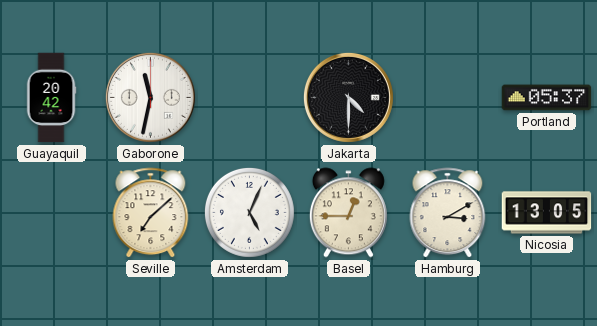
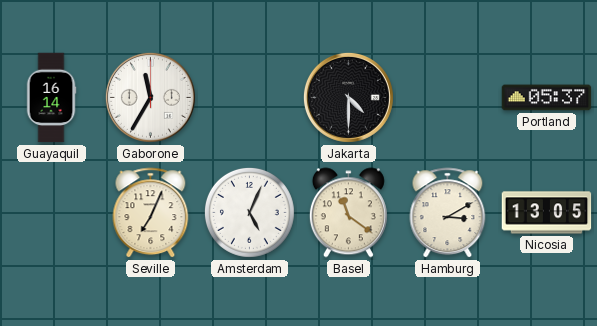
Guayaquil: 20:42 -> 16:14 (51, 98)
Gaborone: 11:32 -> 11:35 (150, 97)
Seville: 7:08 -> 7:04 (151, 213)
Basel: 12:45 -> 11:21 (348, 213)
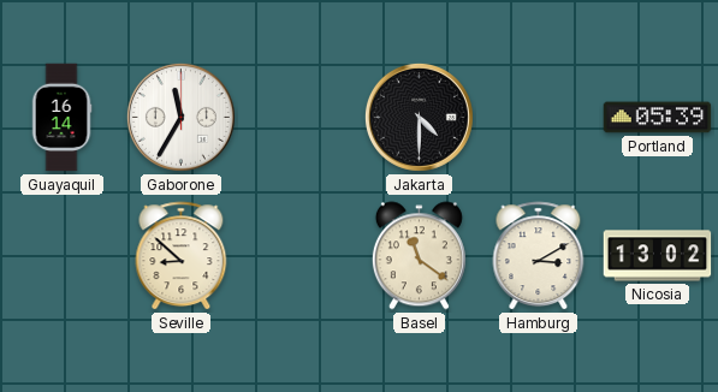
Portland: 05:37 -> 05:39 (658, 118)
Seville: 7:04 -> 8:52 (182, 256)
Amsterdam: 5:04 -> none (249, 212)
Nicosia: 13:05 -> 13:02 (658, 256)
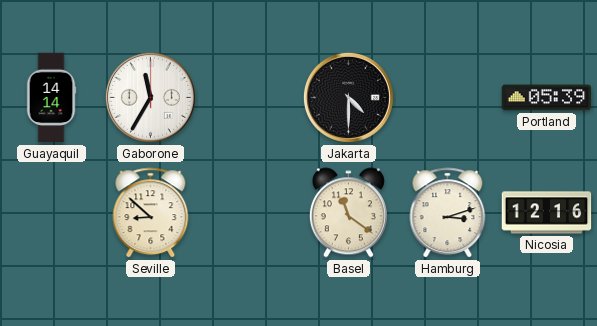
Guayaquil: 16:14 -> 14:14 (51, 98)
Hamburg: 3:10 -> 3:12 (448, 213)
Nicosia: 13:02 -> 12:16 (547, 213)
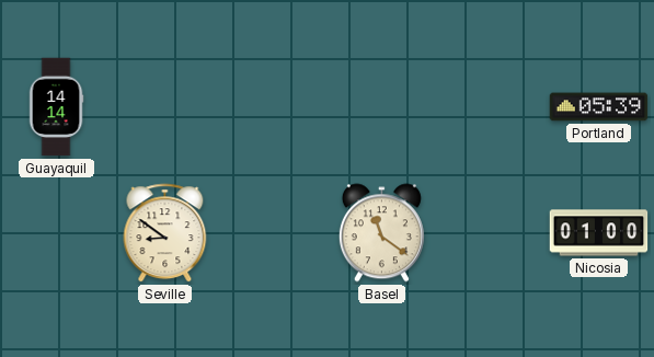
Gaborone: 11:35 -> none (150, 97)
Jakarta: 4:30 -> none (348, 97)
Seville: 8:52 -> 8:51 (165, 233)
Hamburg: 3:12 -> none (448, 213)
Nicosia: 12:16 -> 01:00 (599, 233)
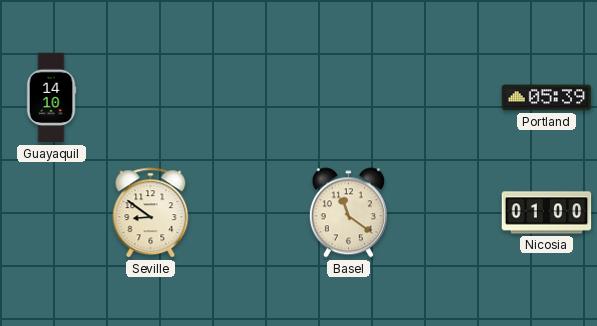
Guayaquil: 14:14 -> 14:10 (51, 98)
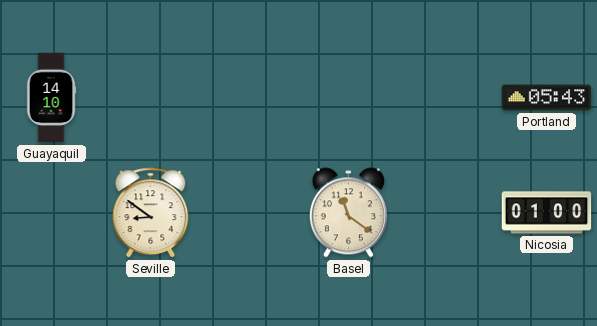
Portland: 05:39 -> 05:43 (547, 98)
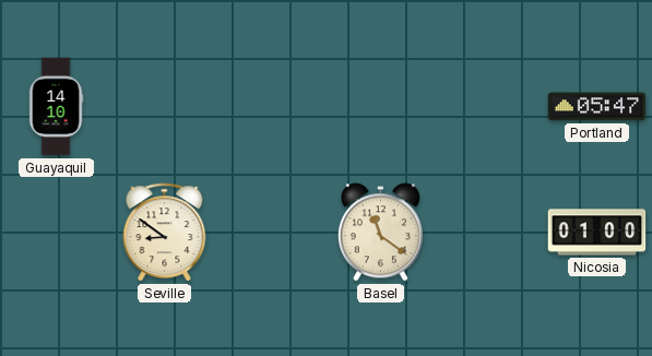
Portland: 05:43 -> 05:47 (597, 107)
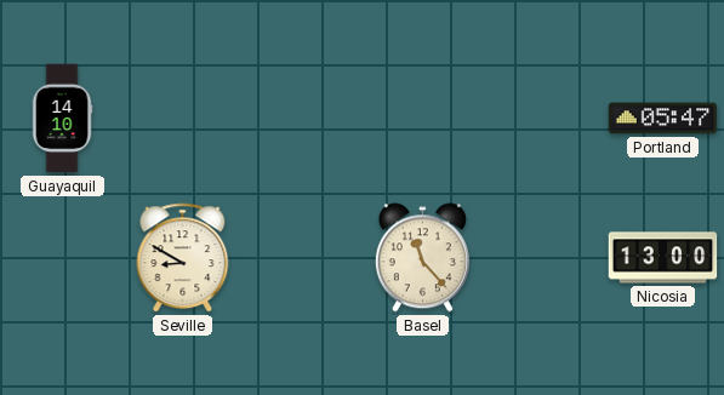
Seville: 8:51 -> 8:50 (183, 258)
Basel: 11:21 -> 11:23 (422, 258)
Nicosia: 01:00 -> 13:00 (663, 258)
